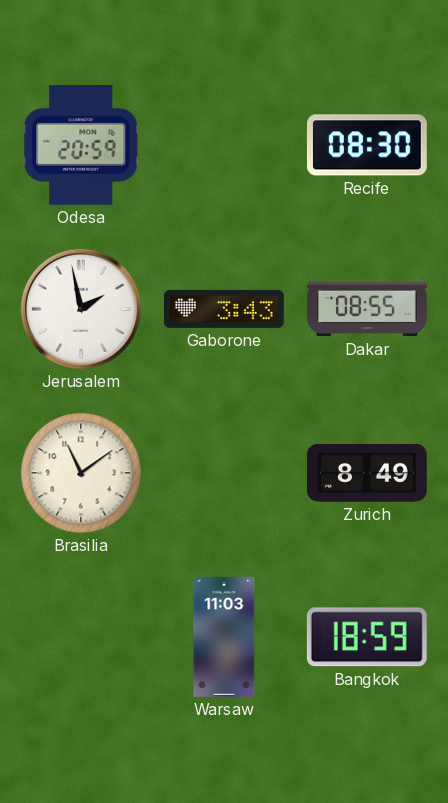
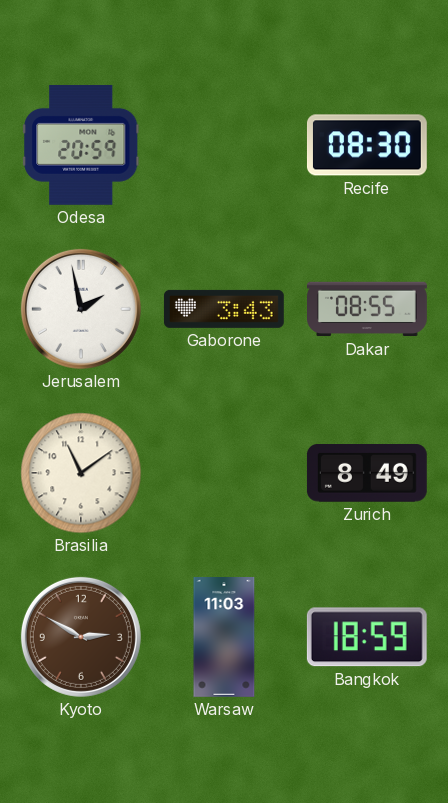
Kyoto: none -> 2:50 (81, 637)
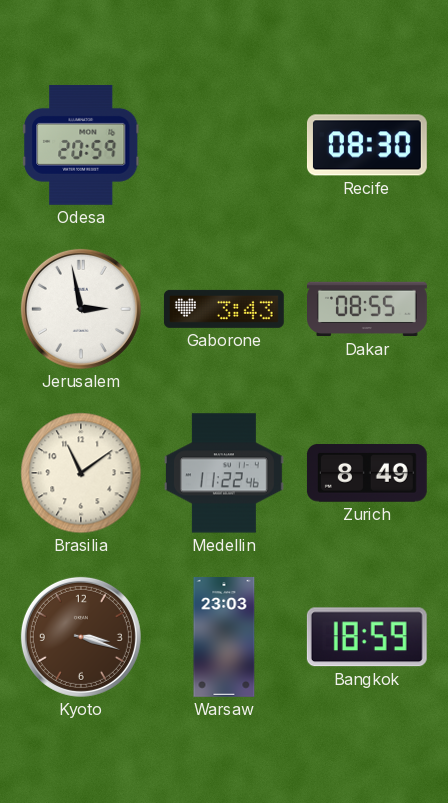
Jerusalem: 1:58 -> 2:58 (81, 309)
Medellin: none -> 11:22 (224, 473)
Kyoto: 2:50 -> 3:18 (81, 637)
Warsaw: 11:03 -> 23:03 (224, 638)
